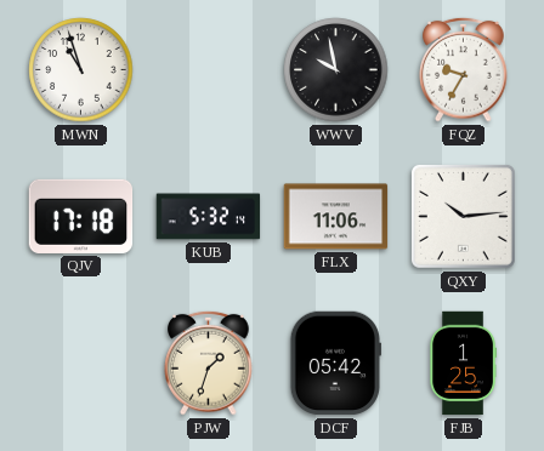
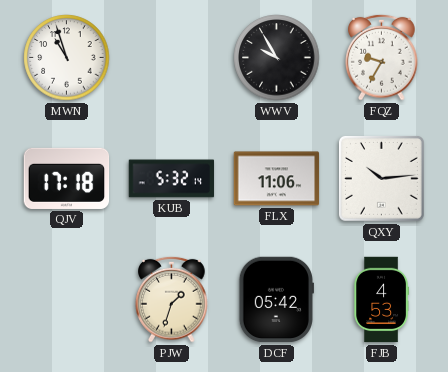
WWV: 9:58 -> 9:55 (277, 58)
FJB: 1:25 -> 4:53 (381, 300)
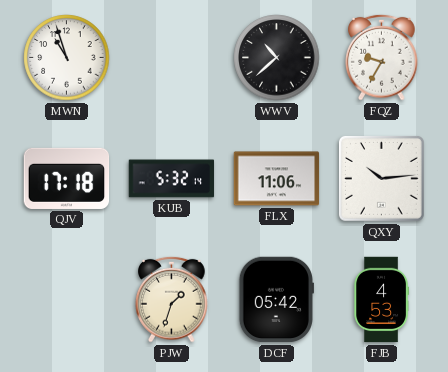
WWV: 9:55 -> 10:38 (277, 58)
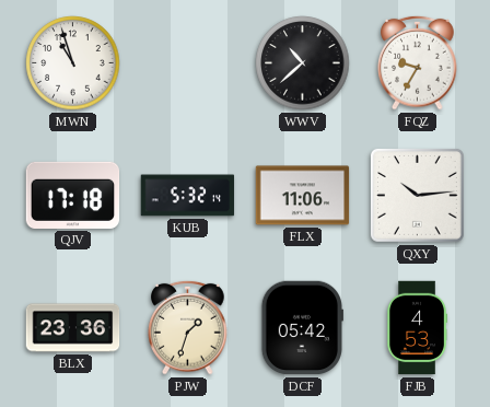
BLX: none -> 23:36 (73, 328)
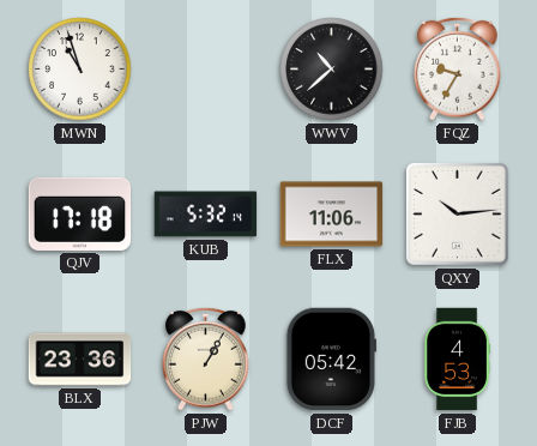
PJW: 1:33 -> 1:05 (206, 358)
